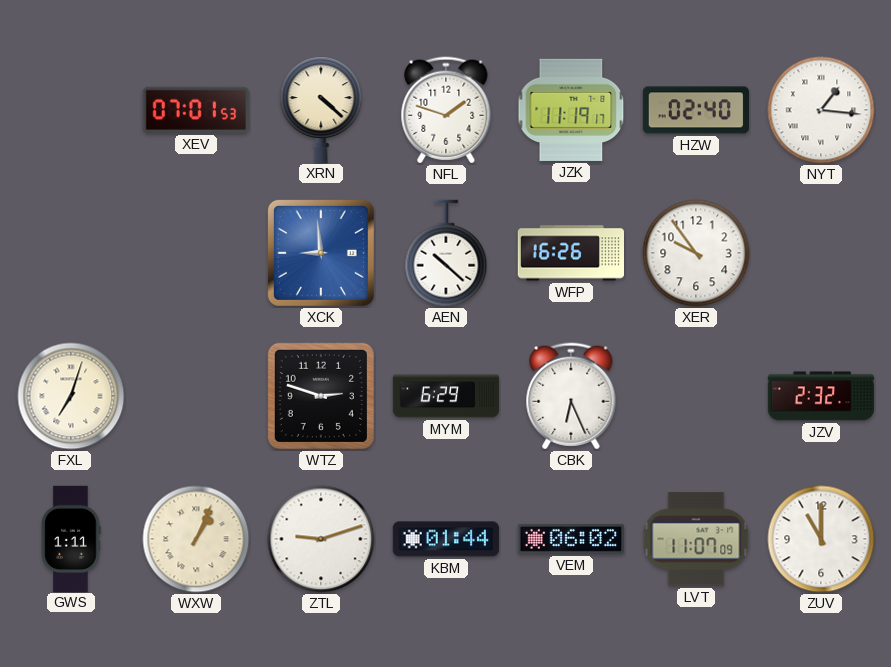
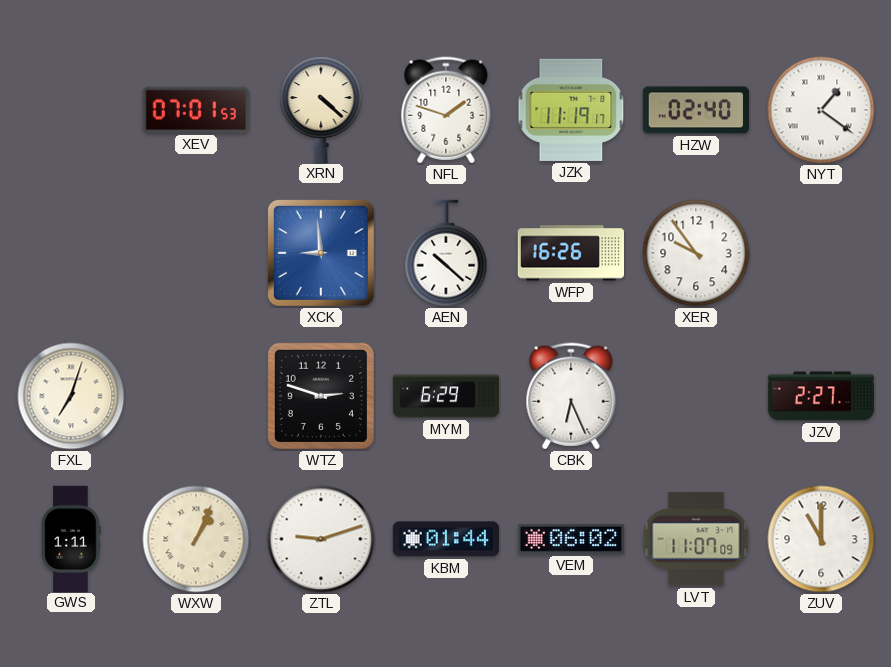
NYT: 1:16 -> 1:21 (821, 110)
JZV: 2:32 -> 2:27 (821, 396)
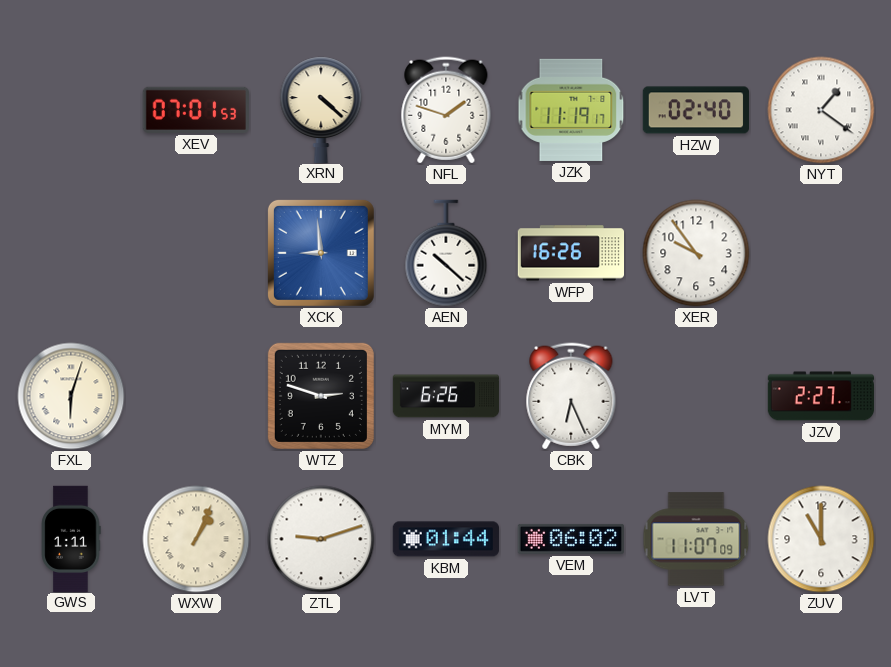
FXL: 7:03 -> 6:03 (71, 396)
MYM: 6:29 -> 6:26 (446, 396)
